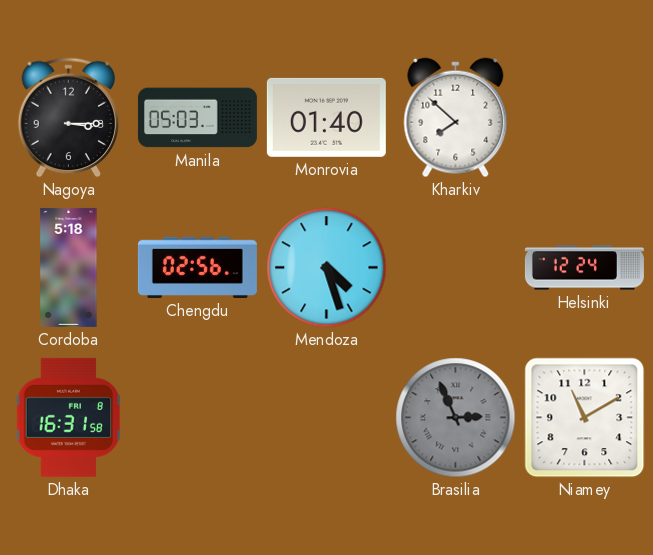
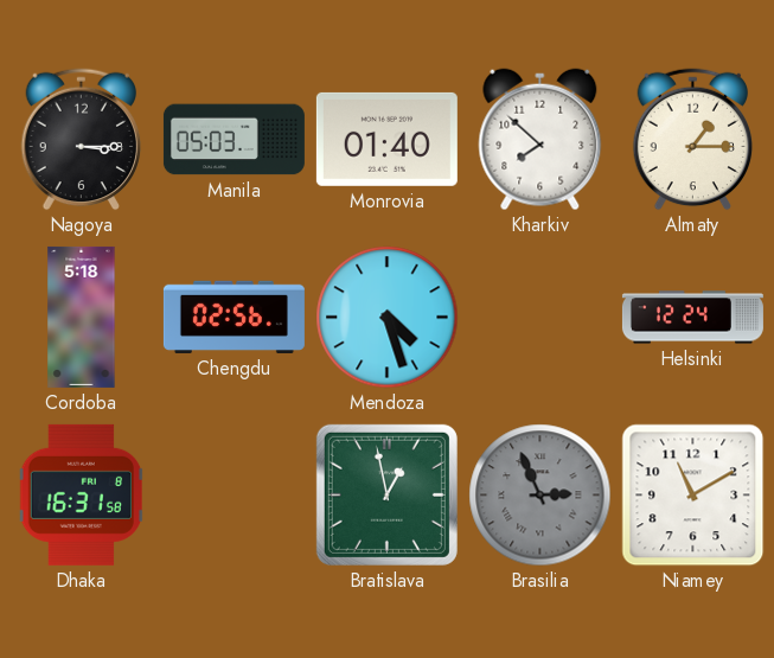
Almaty: none -> 1:15 (693, 140)
Bratislava: none -> 12:58 (386, 494)
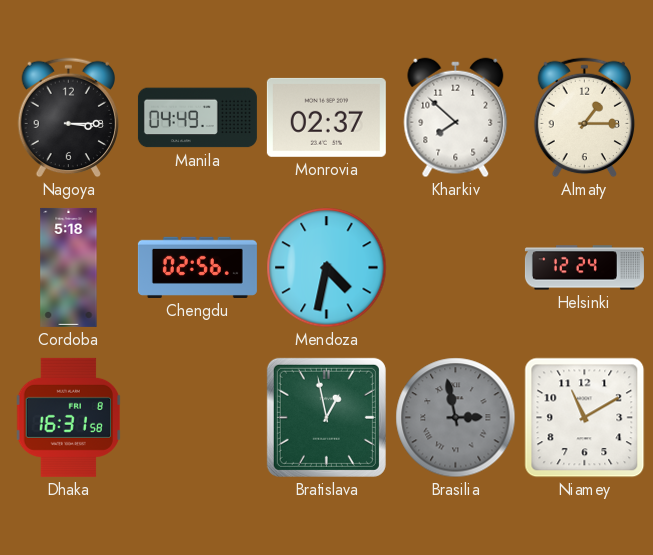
Manila: 05:03 -> 04:49 (197, 118)
Monrovia: 01:40 -> 02:37 (326, 117)
Mendoza: 4:27 -> 4:32 (327, 268)
Brasilia: 2:56 -> 2:58 (456, 418)
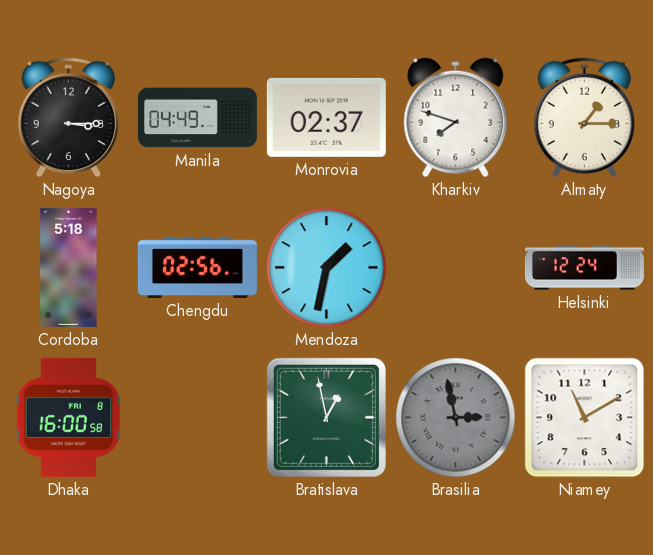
Kharkiv: 7:52 -> 7:48 (456, 118)
Mendoza: 4:32 -> 1:32 (327, 268)
Dhaka: 16:31 -> 16:00 (68, 417)
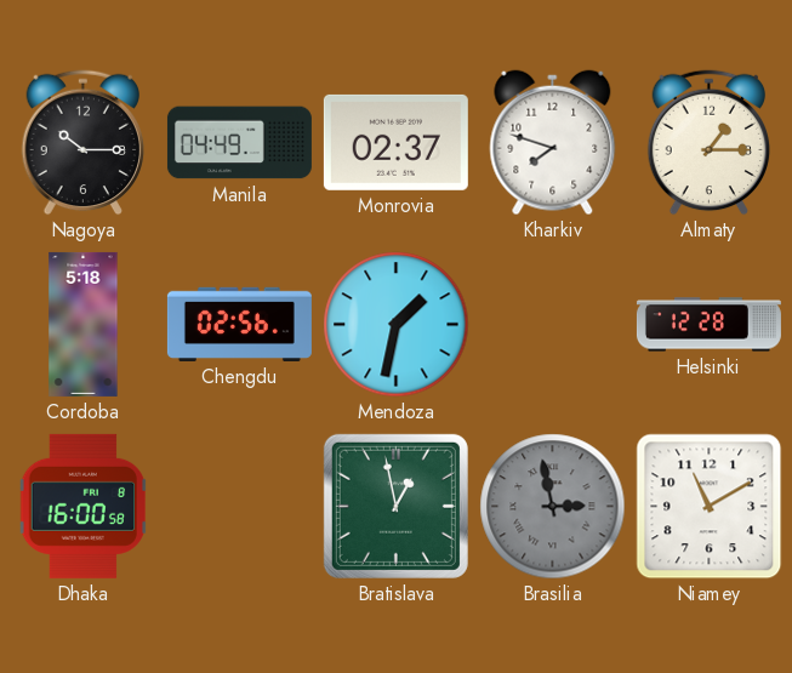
Nagoya: 3:15 -> 10:15 (84, 143)
Helsinki: 12:24 -> 12:28 (708, 325)
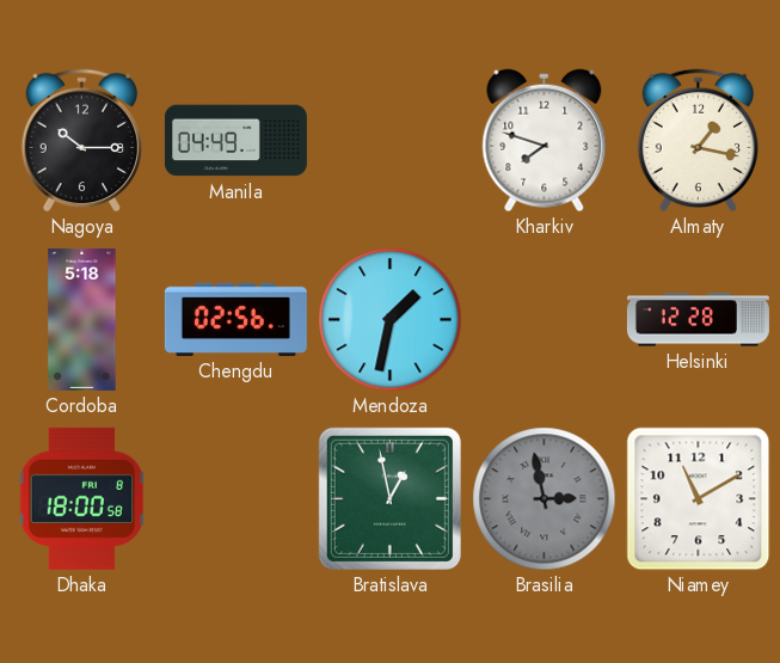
Monrovia: 02:37 -> none (395, 142)
Almaty: 1:15 -> 1:17 (699, 141)
Dhaka: 16:00 -> 18:00 (81, 498)
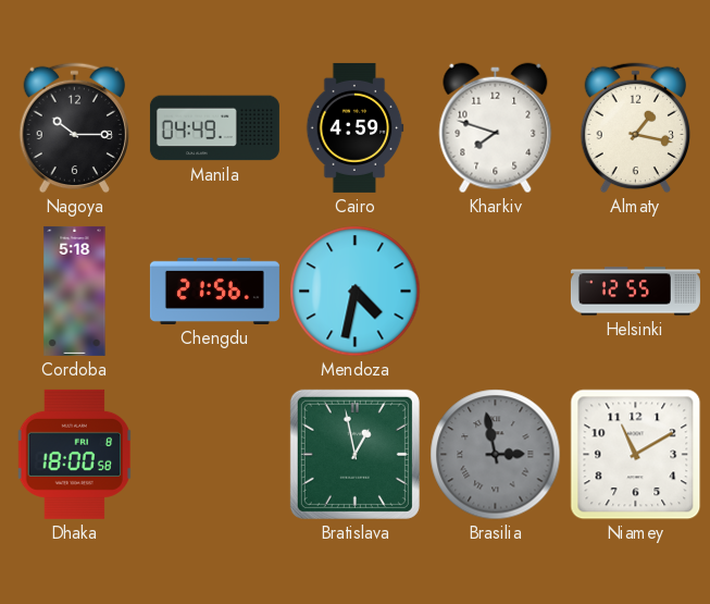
Cairo: none -> 4:59 (354, 127)
Chengdu: 02:56 -> 21:56 (214, 291)
Mendoza: 1:32 -> 4:32 (356, 292)
Helsinki: 12:28 -> 12:55 (635, 292)
